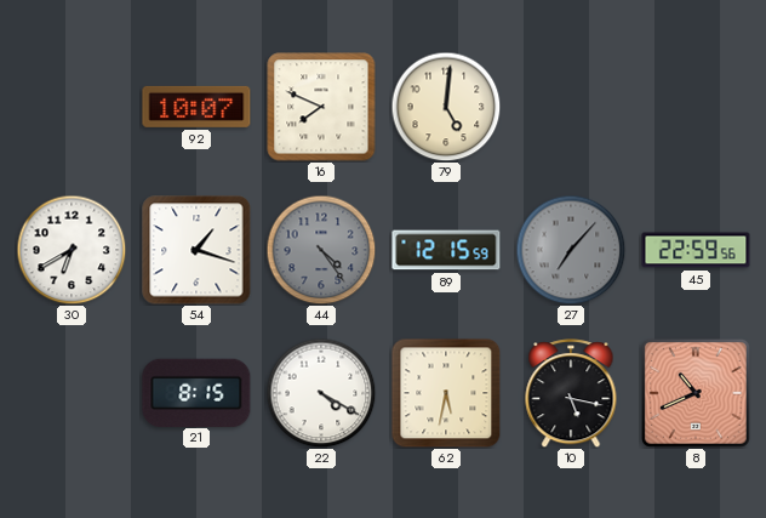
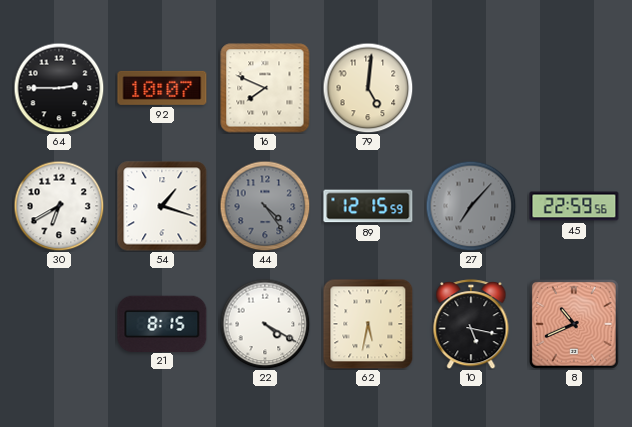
64: none -> 2:45 (59, 88)
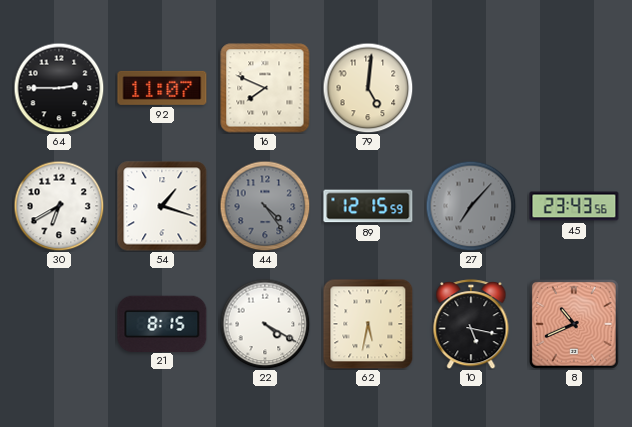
92: 10:07 -> 11:07 (162, 88)
45: 22:59 -> 23:43 (574, 206)
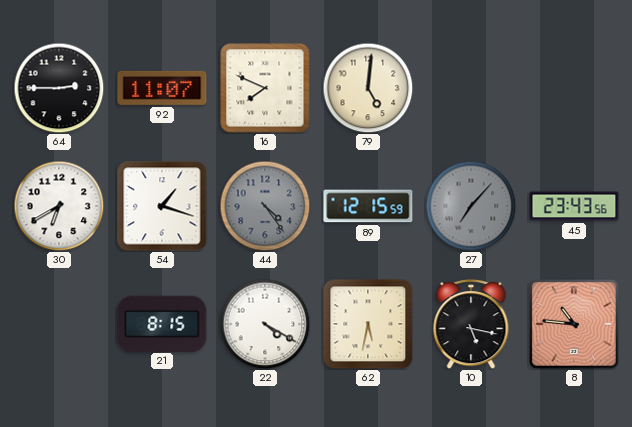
8: 10:41 -> 10:46 (574, 324)
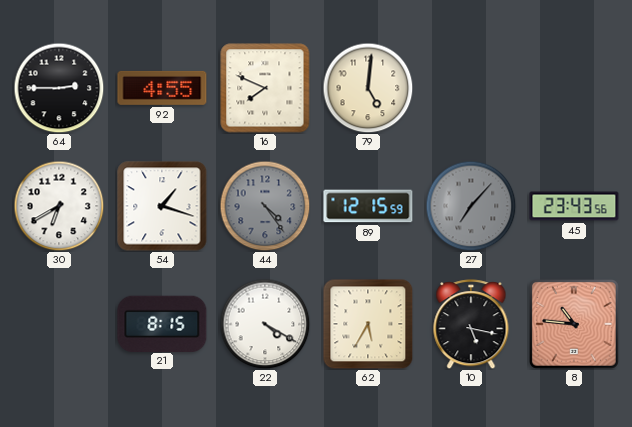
92: 11:07 -> 4:55 (162, 88)
62: 5:32 -> 5:35 (368, 324)
